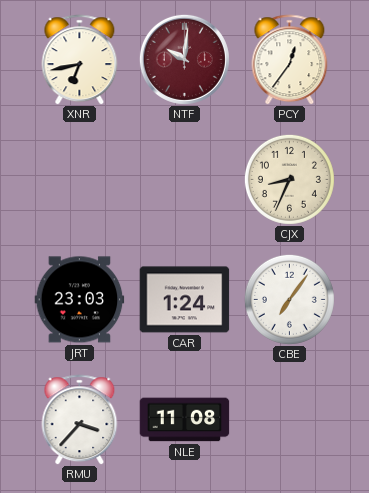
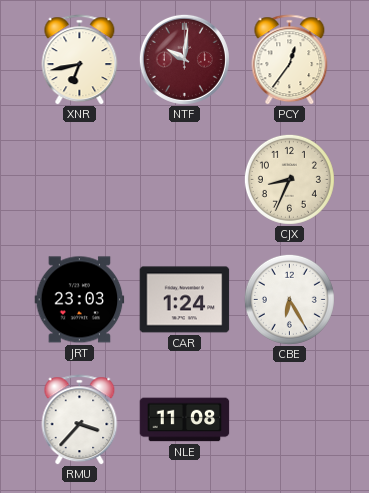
CBE: 7:06 -> 6:25 (289, 299)
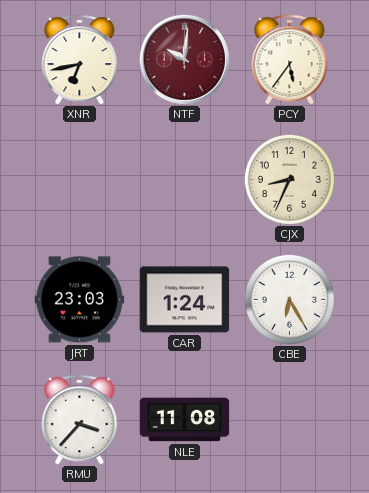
PCY: 12:36 -> 5:36 (290, 60)
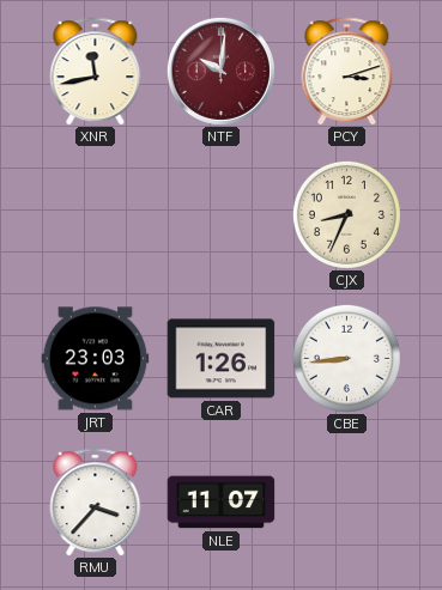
XNR: 6:43 -> 11:43 (96, 72)
PCY: 5:36 -> 3:12 (347, 72)
CAR: 1:24 -> 1:26 (222, 359)
CBE: 6:25 -> 8:44 (346, 358)
NLE: 11:08 -> 11:07 (222, 503)
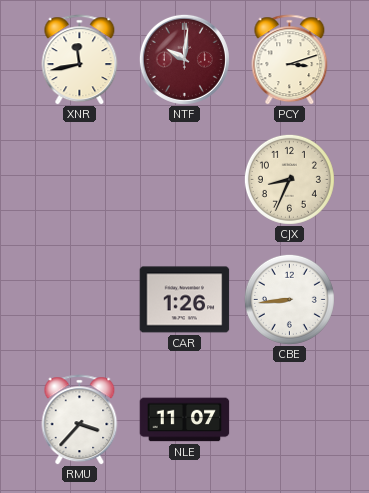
JRT: 23:03 -> none (96, 359)
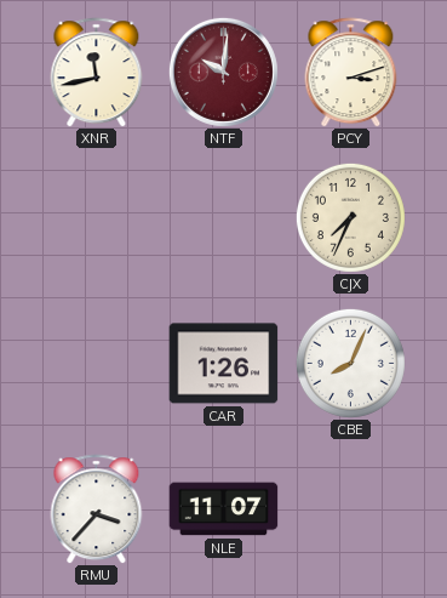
CJX: 8:34 -> 7:34 (350, 217)
CBE: 8:44 -> 8:04 (350, 363)
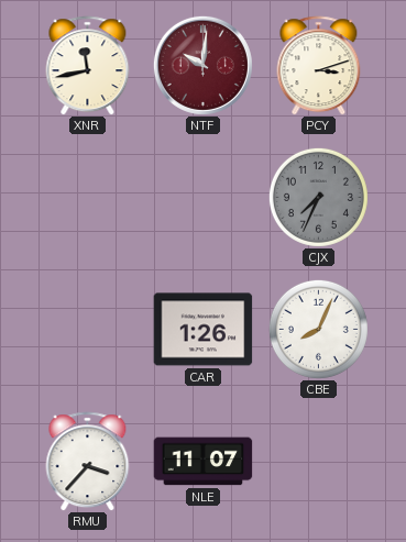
CJX dial: cream -> grey (318, 197)
